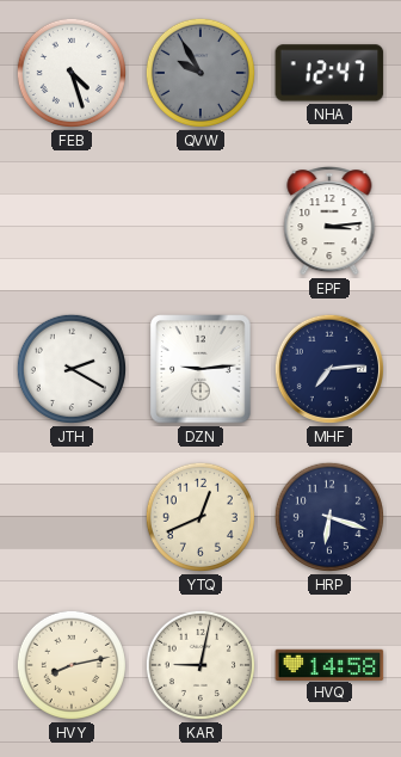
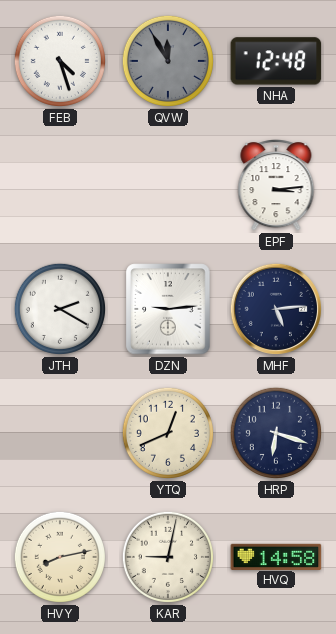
QVW: 9:55 -> 11:55 (168, 61)
NHA: 12:47 -> 12:48 (276, 61)
MHF: 7:14 -> 5:14 (276, 309)
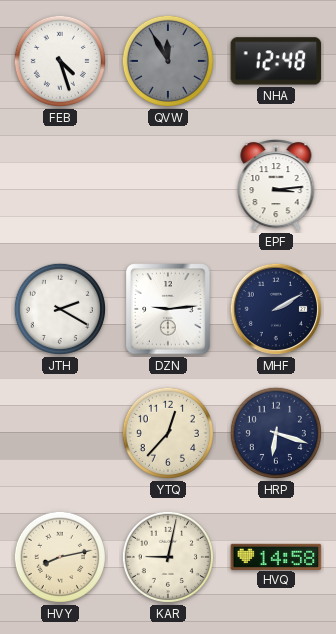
MHF: 5:14 -> 2:10 (276, 309)
YTQ: 12:41 -> 12:37 (168, 433)
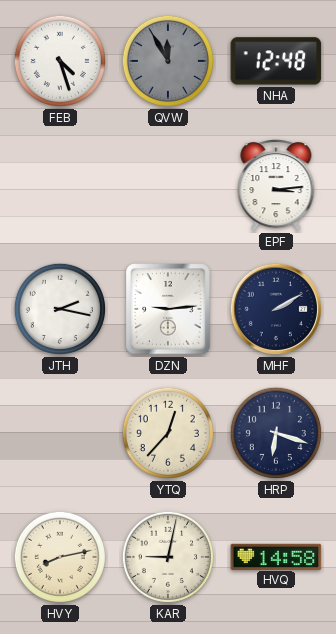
JTH: 2:20 -> 2:17 (60, 309)
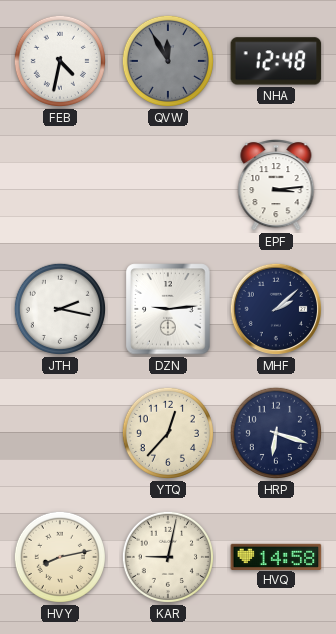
FEB: 4:27 -> 4:32 (60, 61)
MHF: 2:10 -> 2:08 (276, 309)
